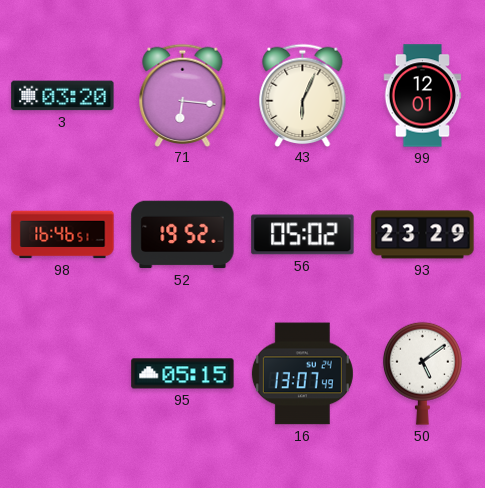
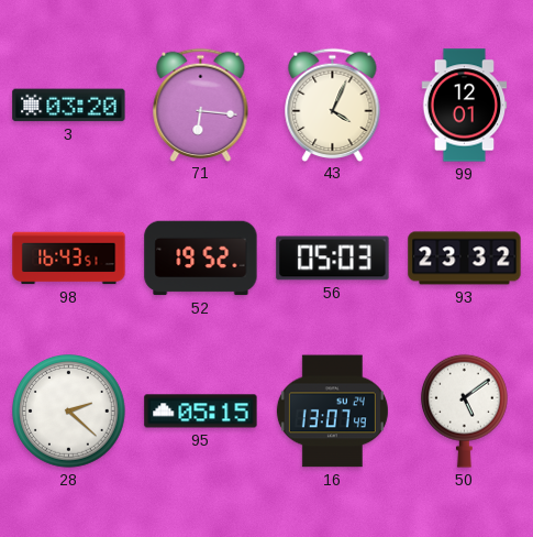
43: 6:04 -> 4:04 (333, 105)
98: 16:46 -> 16:43 (69, 259)
56: 05:02 -> 05:03 (333, 259)
93: 23:29 -> 23:32 (465, 259)
28: none -> 2:22 (69, 412)
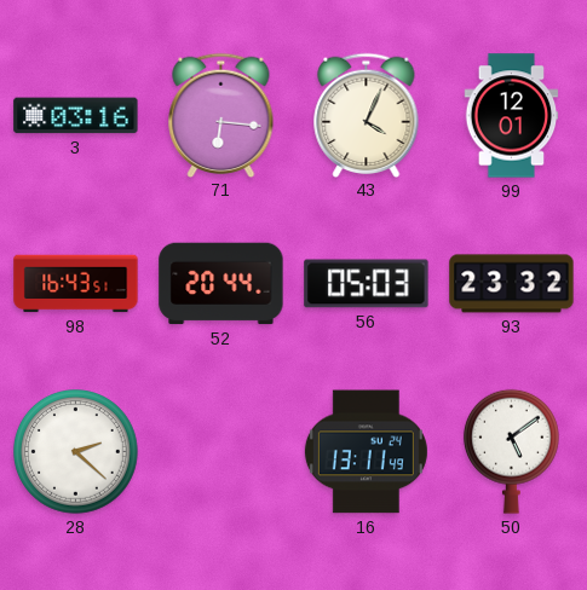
3: 03:20 -> 03:16 (76, 116)
52: 19:52 -> 20:44 (221, 284)
95: 05:15 -> none (201, 412)
16: 13:07 -> 13:11 (366, 452)
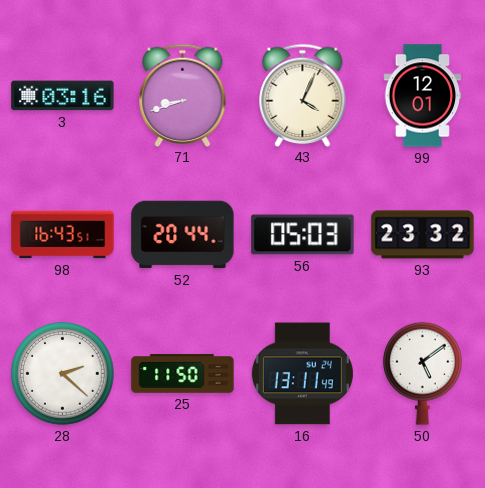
71: 6:16 -> 8:42 (183, 95)
25: none -> 11:50 (183, 374)
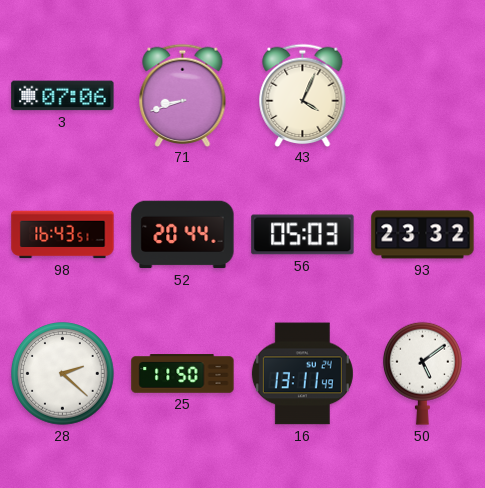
3: 03:16 -> 07:06 (63, 96)
99: 12:01 -> none (423, 96)
